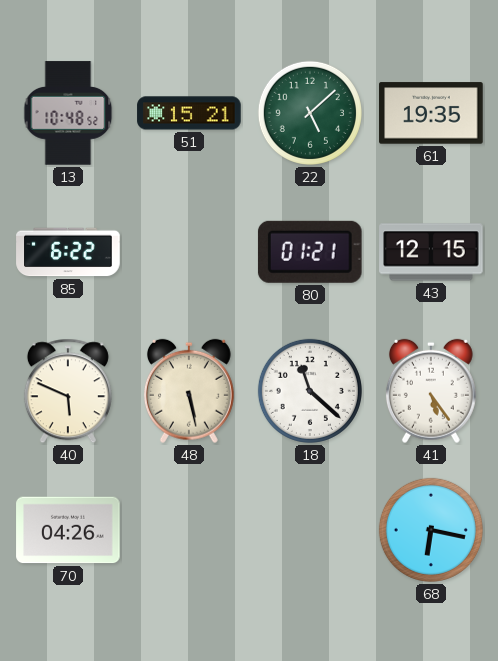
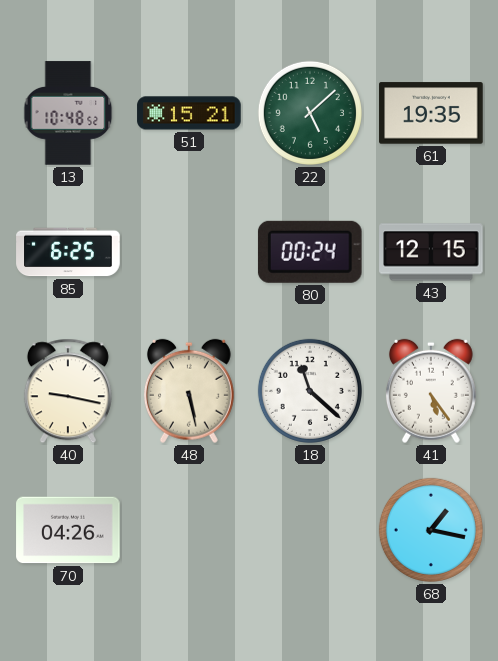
85: 6:22 -> 6:25 (68, 252)
80: 01:21 -> 00:24 (310, 252)
40: 5:49 -> 9:17 (68, 391)
68: 6:17 -> 1:17 (431, 530)
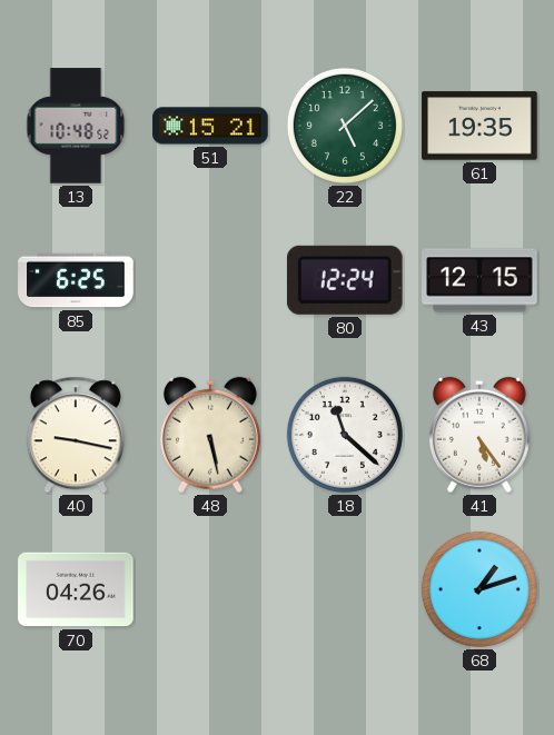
80: 00:24 -> 12:24 (345, 280)
68: 1:17 -> 1:12 (479, 589)
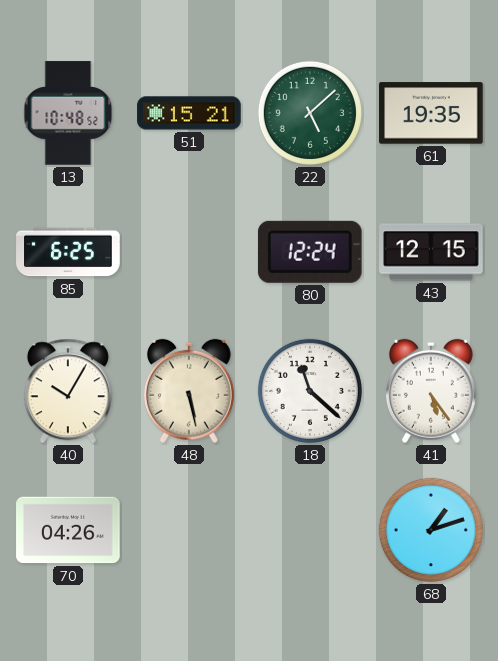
40: 9:17 -> 10:05 (68, 391)
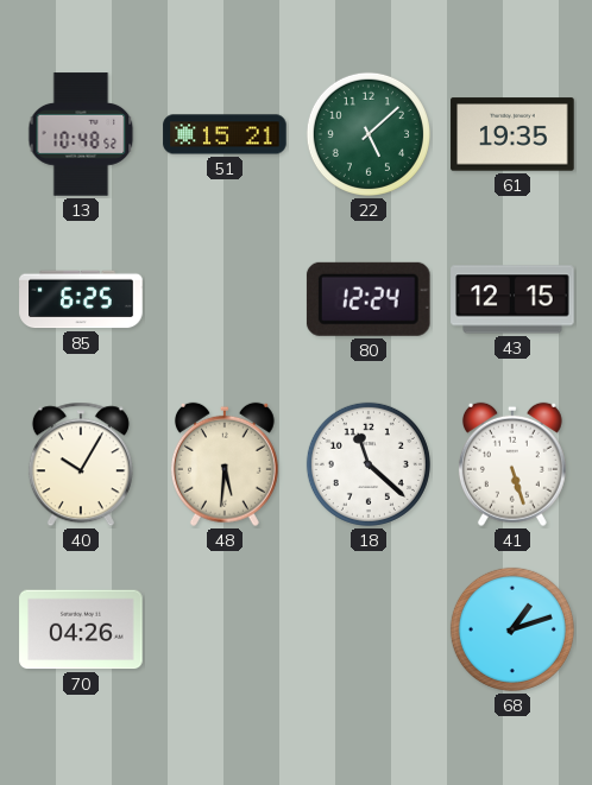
48: 5:28 -> 5:31 (225, 464)
41: 5:24 -> 5:27 (512, 464)
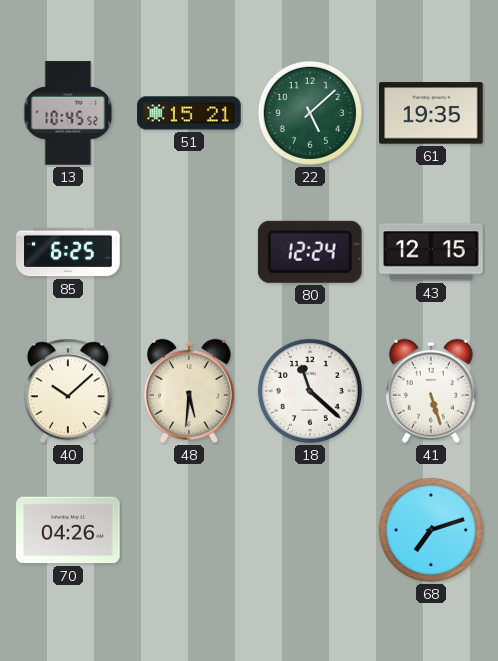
13: 10:48 -> 10:45 (68, 113)
40: 10:05 -> 10:08 (68, 391)
68: 1:12 -> 7:12 (431, 530)
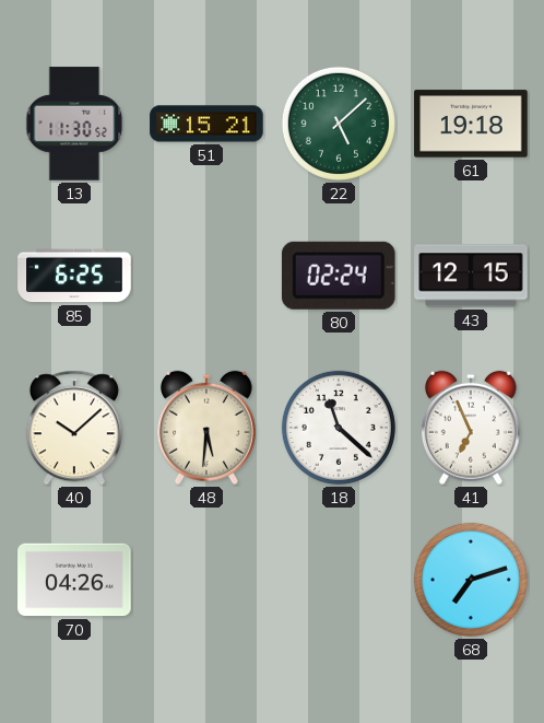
13: 10:45 -> 11:30 (74, 124)
61: 19:35 -> 19:18 (471, 124)
80: 12:24 -> 02:24 (339, 276)
41: 5:27 -> 6:56 (471, 428)
